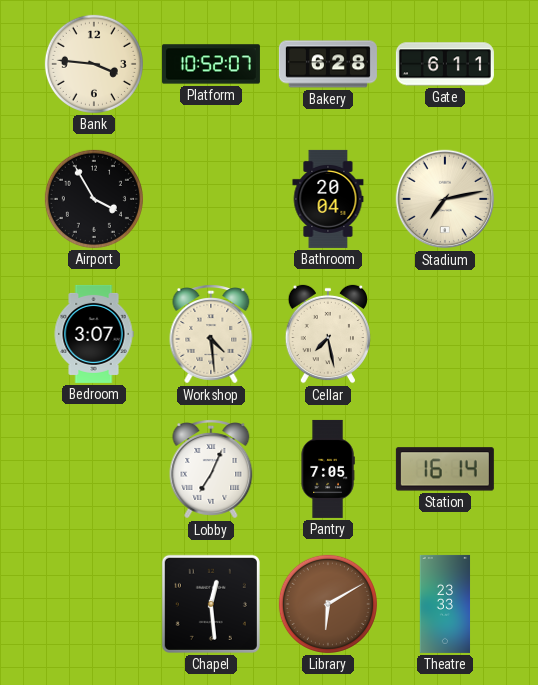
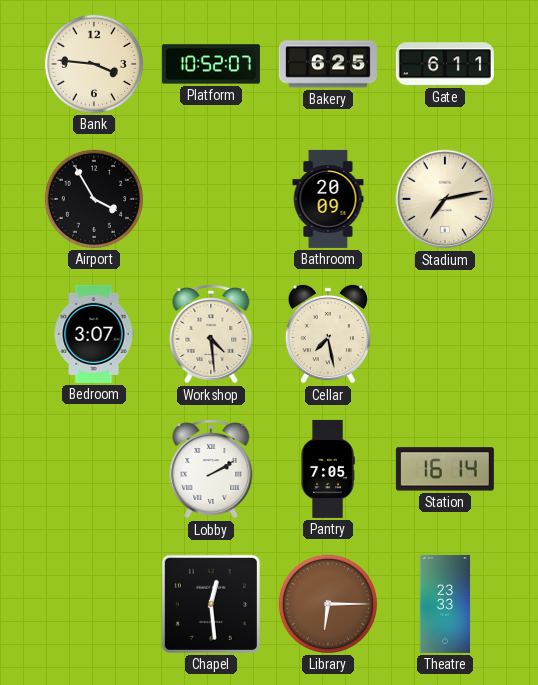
Bakery: 6:28 -> 6:25 (328, 64)
Bathroom: 20:04 -> 20:09 (328, 199)
Lobby: 7:04 -> 2:10 (211, 469)
Library: 6:10 -> 6:15 (328, 604)
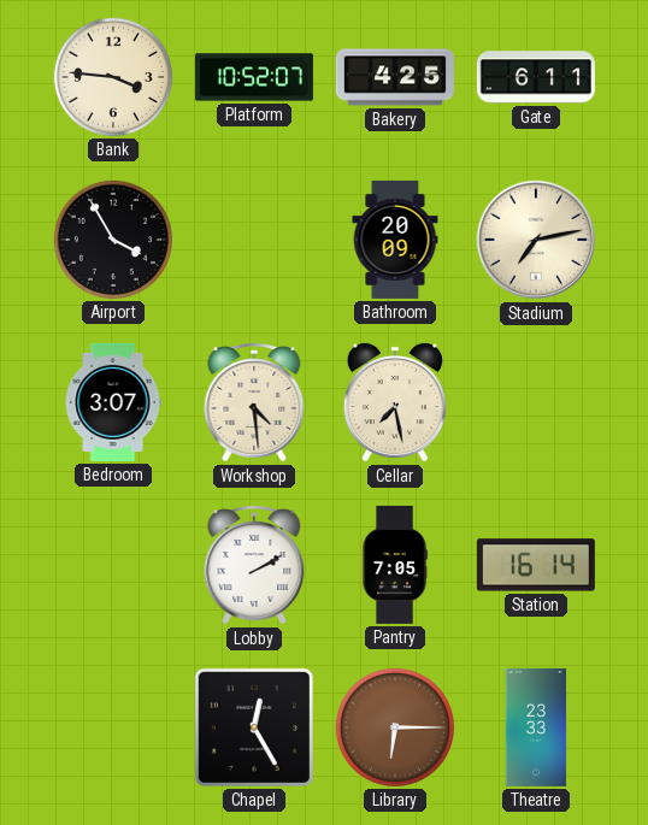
Bakery: 6:25 -> 4:25 (395, 77)
Chapel: 12:29 -> 12:25 (254, 727)
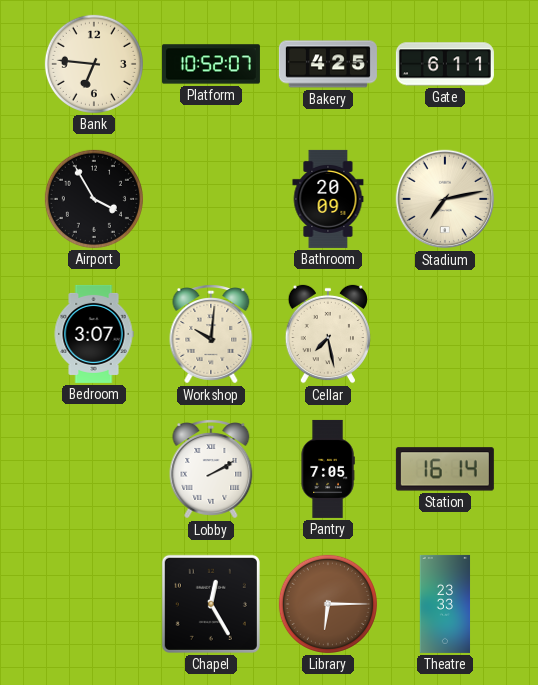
Bank: 3:46 -> 6:46 (94, 64)
Workshop: 4:29 -> 10:01 (211, 334)
